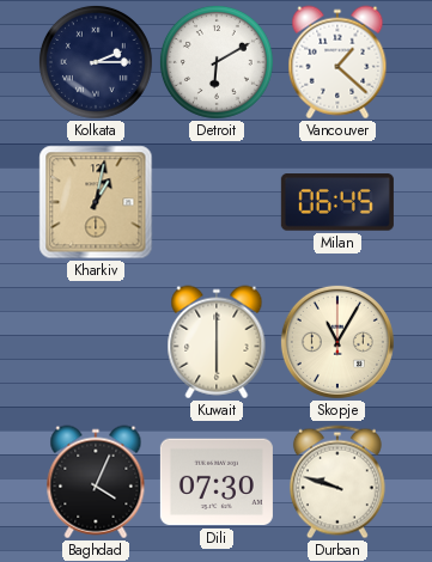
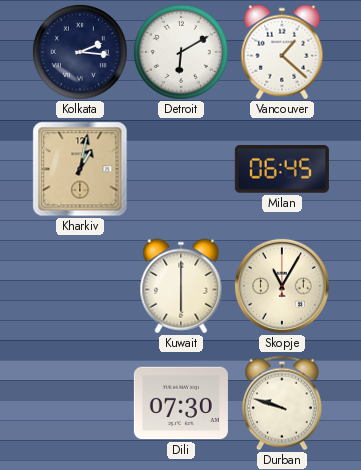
Kolkata: 2:15 -> 2:16 (80, 52)
Baghdad: 4:04 -> none (96, 482)
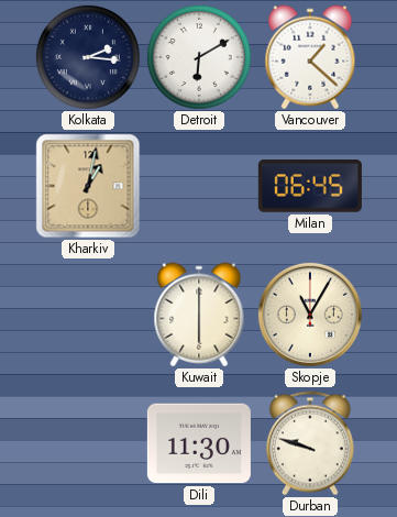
Dili: 07:30 -> 11:30 (199, 443)
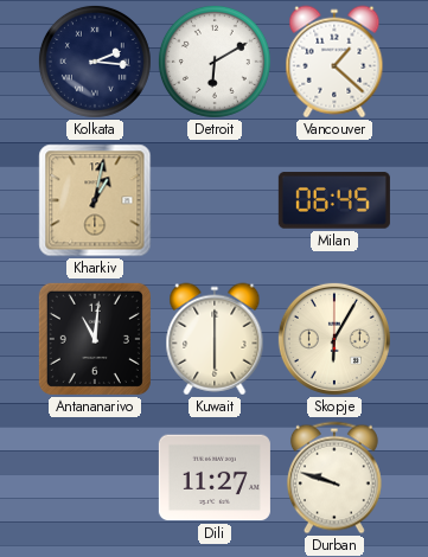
Antananarivo: none -> 11:01 (95, 339)
Skopje: 11:05 -> 6:05 (334, 339)
Dili: 11:30 -> 11:27 (215, 478)
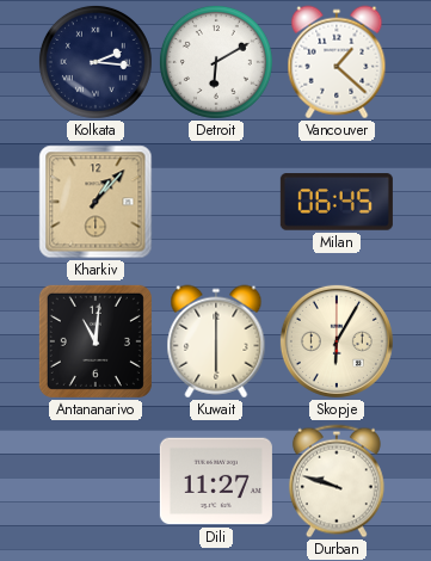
Kharkiv: 1:02 -> 1:07 (96, 202)
